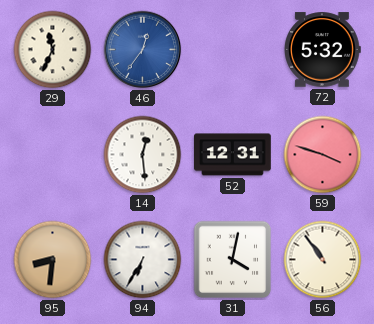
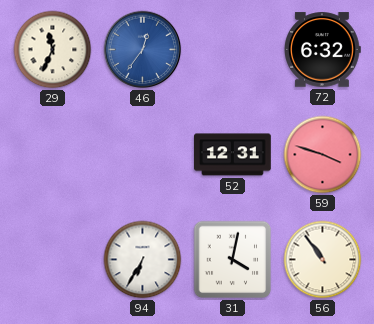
72: 5:32 -> 6:32 (322, 50)
14: 12:29 -> none (143, 155)
95: 8:31 -> none (53, 260)
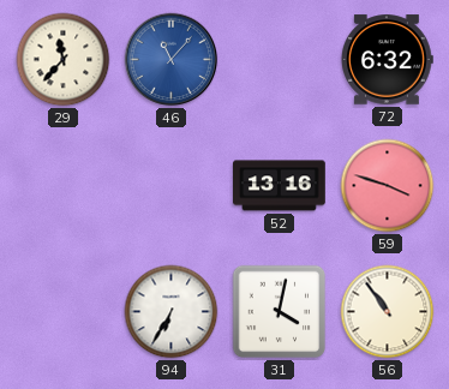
29: 11:34 -> 11:37 (64, 60)
46: 12:36 -> 11:07 (172, 60)
52: 12:31 -> 13:16 (280, 186)
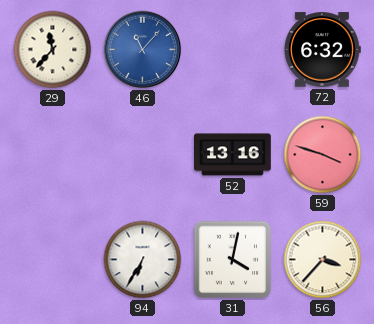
56: 10:54 -> 3:37 (323, 260)
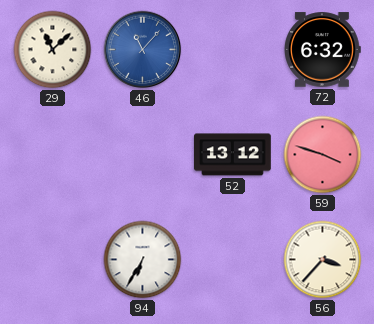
29: 11:37 -> 11:08 (53, 50)
52: 13:16 -> 13:12 (233, 155)
31: 4:02 -> none (233, 260)
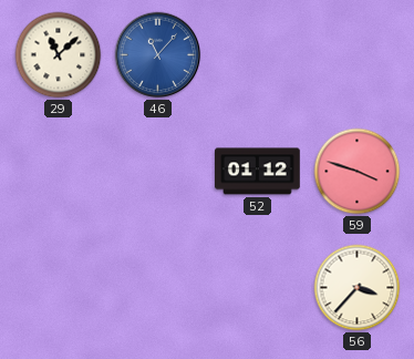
72: 6:32 -> none (322, 50)
52: 13:12 -> 01:12 (258, 172)
94: 6:35 -> none (143, 260)
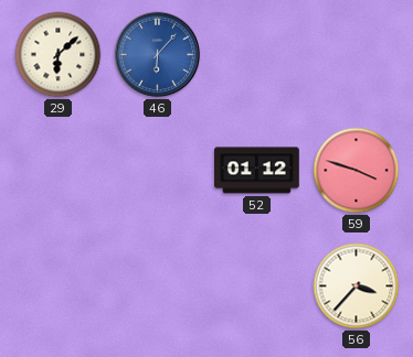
29: 11:08 -> 6:08 (59, 55)
46: 11:07 -> 6:07 (158, 55)
